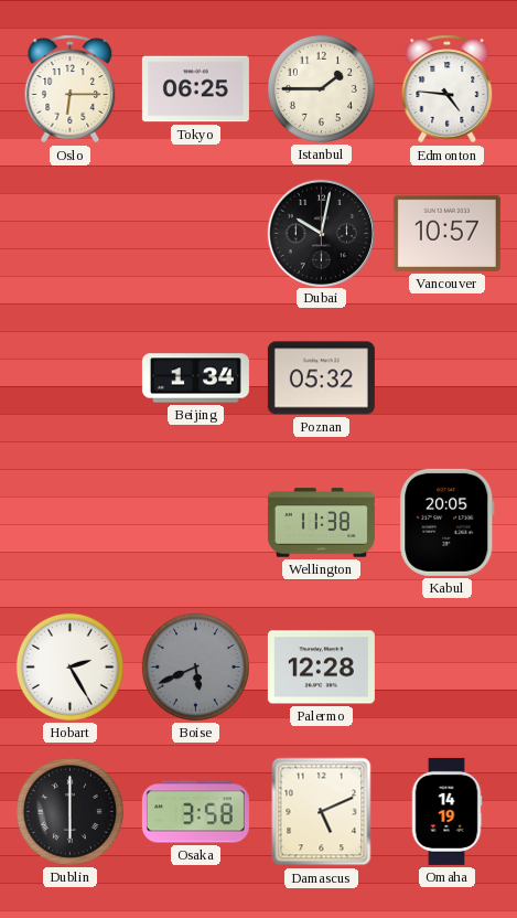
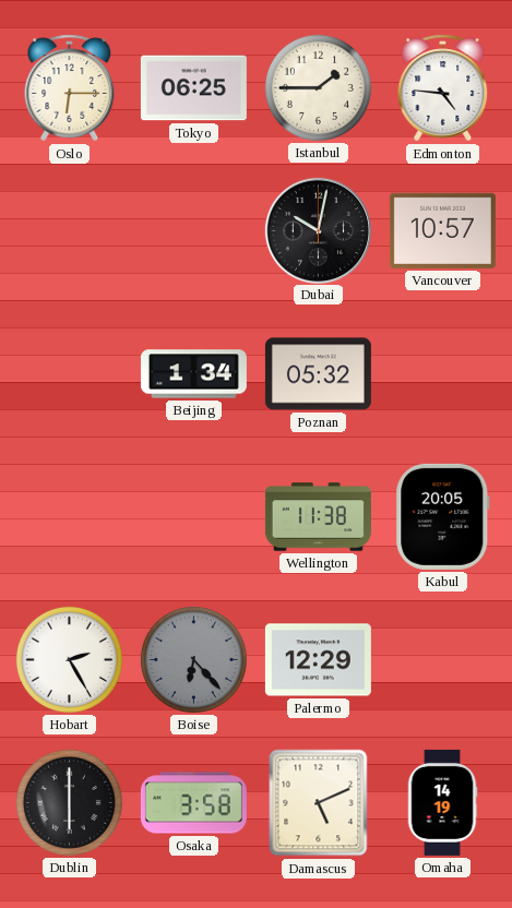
Boise: 5:41 -> 6:23 (193, 659)
Palermo: 12:28 -> 12:29 (318, 660)
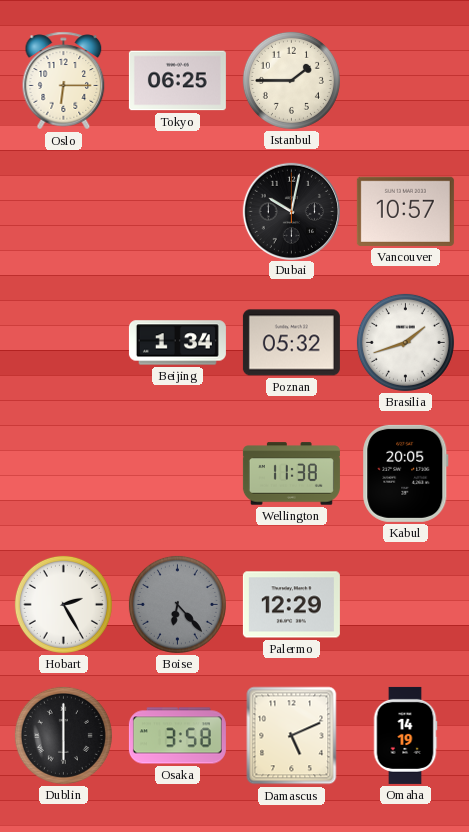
Edmonton: 4:46 -> none (443, 88)
Brasilia: none -> 1:42 (405, 342)
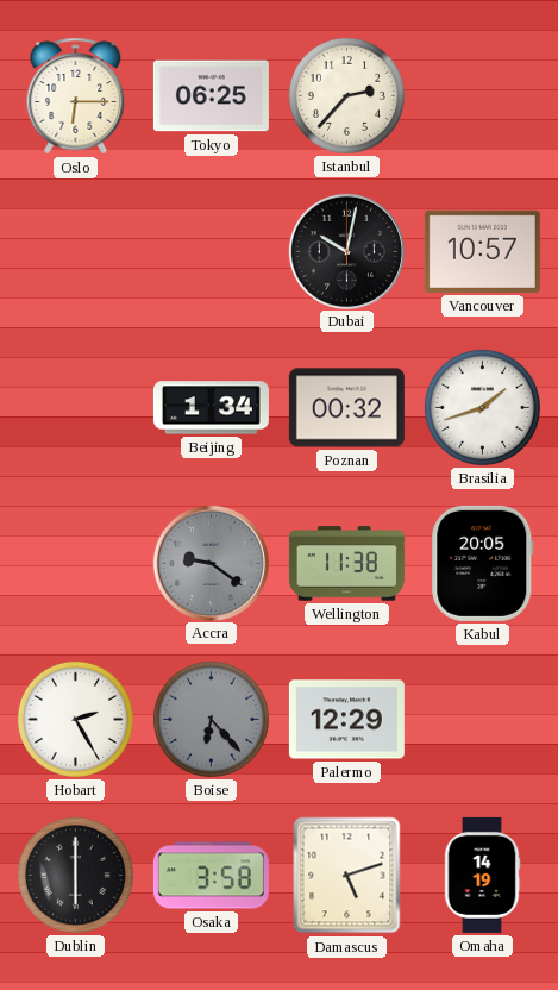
Istanbul: 1:45 -> 2:37 (346, 95)
Poznan: 05:32 -> 00:32 (346, 408)
Accra: none -> 9:21 (211, 563)
Damascus: 5:11 -> 5:12 (347, 876)
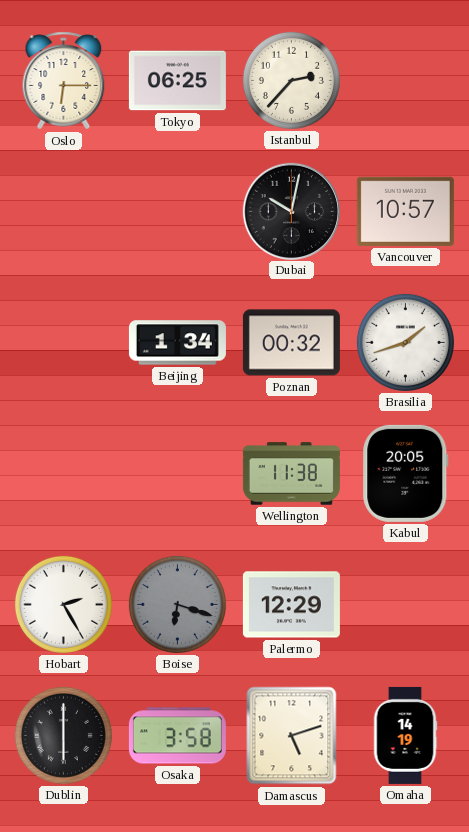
Accra: 9:21 -> none (211, 563)
Boise: 6:23 -> 6:18 (177, 604)
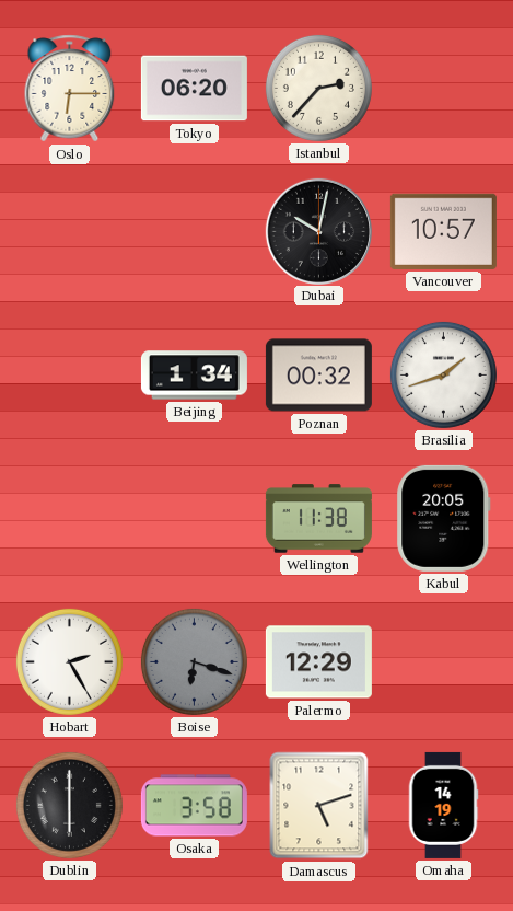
Tokyo: 06:25 -> 06:20 (194, 89)
